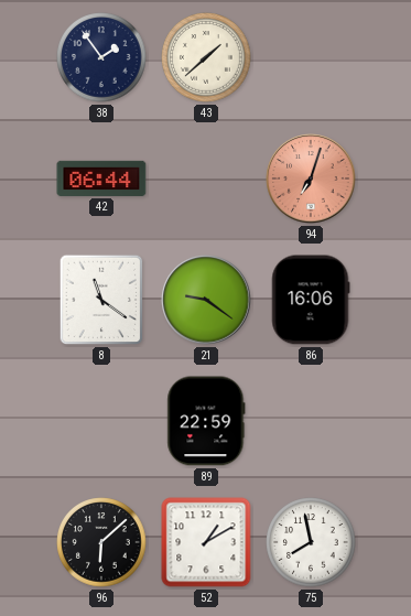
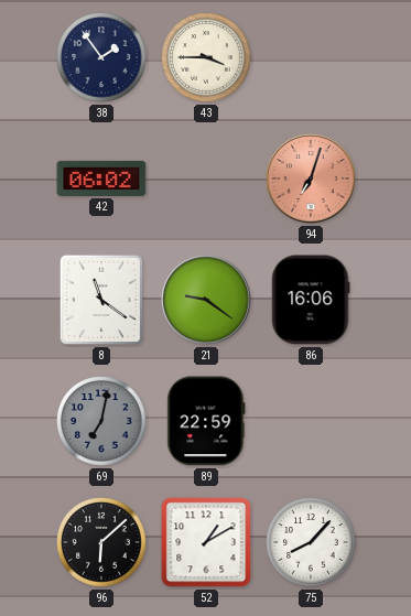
43: 1:38 -> 3:45 (206, 57)
42: 06:44 -> 06:02 (101, 179)
69: none -> 7:02 (101, 421)
75: 7:58 -> 8:07 (311, 542)
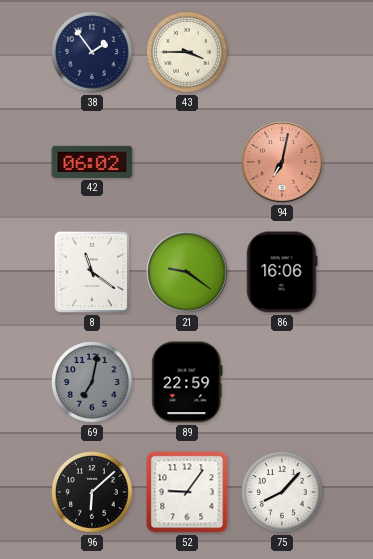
94: 7:03 -> 7:02 (282, 162)
52: 1:10 -> 9:06 (187, 492)
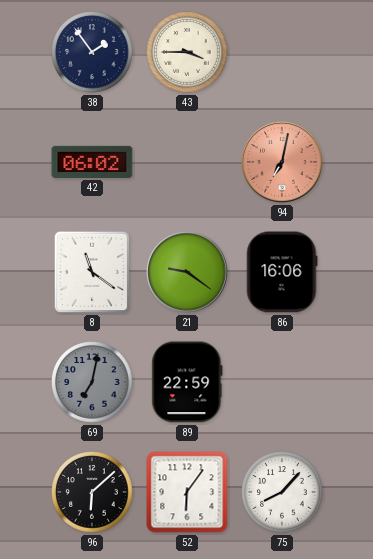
52: 9:06 -> 6:06 (187, 492)
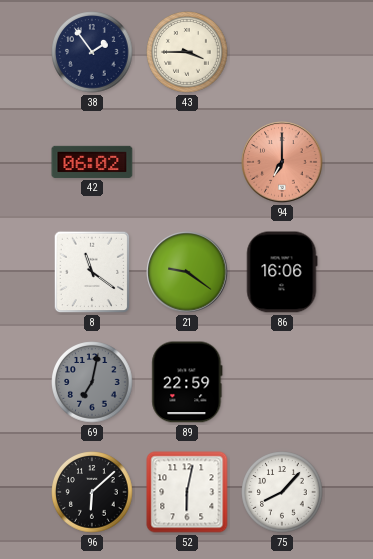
94: 7:02 -> 7:00 (282, 162)
52: 6:06 -> 6:02 (187, 492)
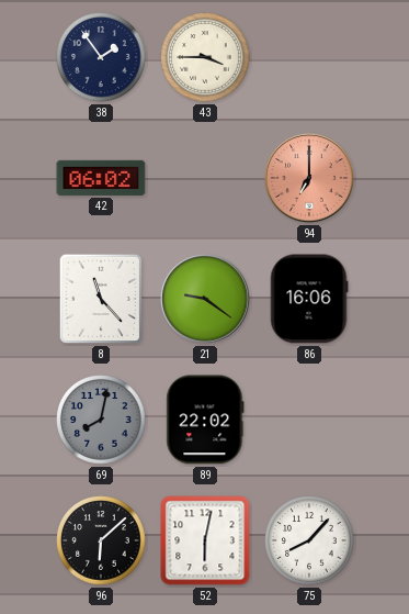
8: 11:21 -> 11:23 (101, 299)
69: 7:02 -> 8:02 (101, 420)
89: 22:59 -> 22:02 (205, 420)
